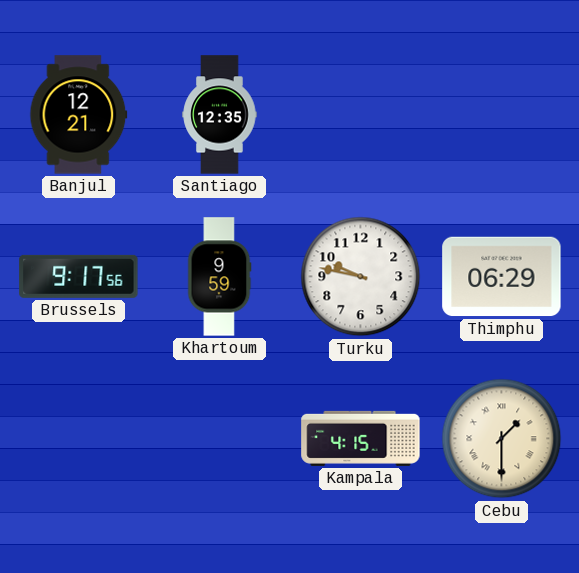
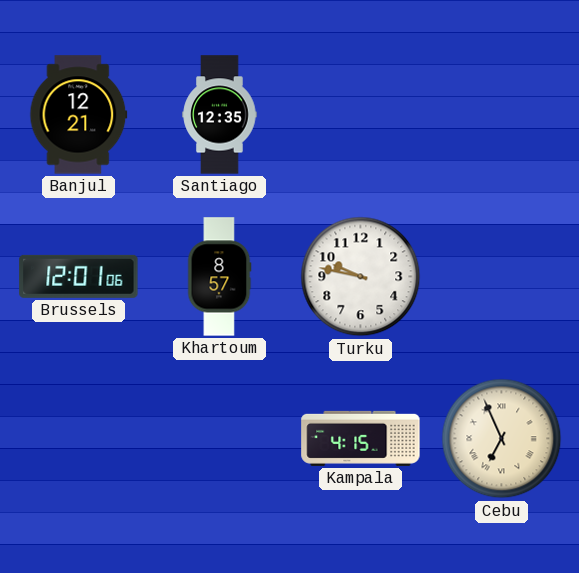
Brussels: 9:17 -> 12:01 (79, 276)
Khartoum: 9:59 -> 8:57 (219, 277)
Thimphu: 06:29 -> none (502, 277)
Cebu: 1:30 -> 6:56 (502, 439)
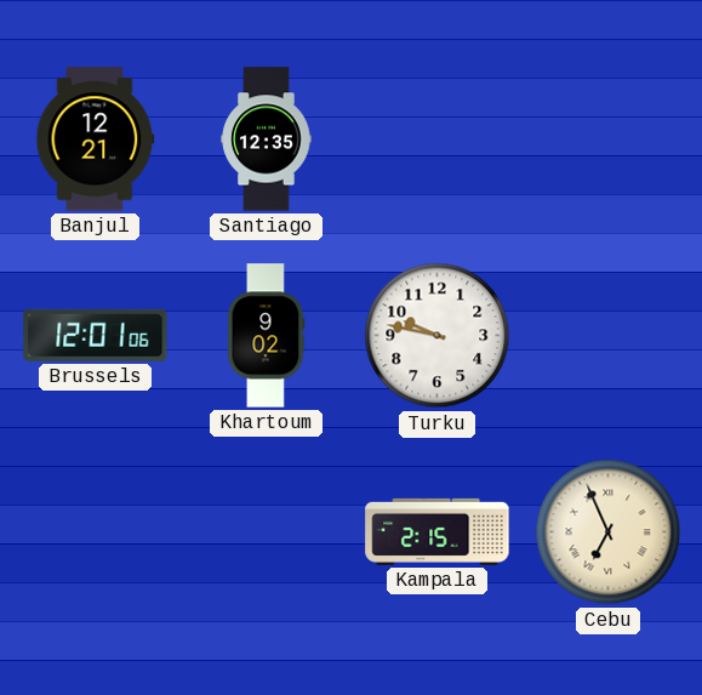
Khartoum: 8:57 -> 9:02 (266, 336)
Kampala: 4:15 -> 2:15 (438, 531)
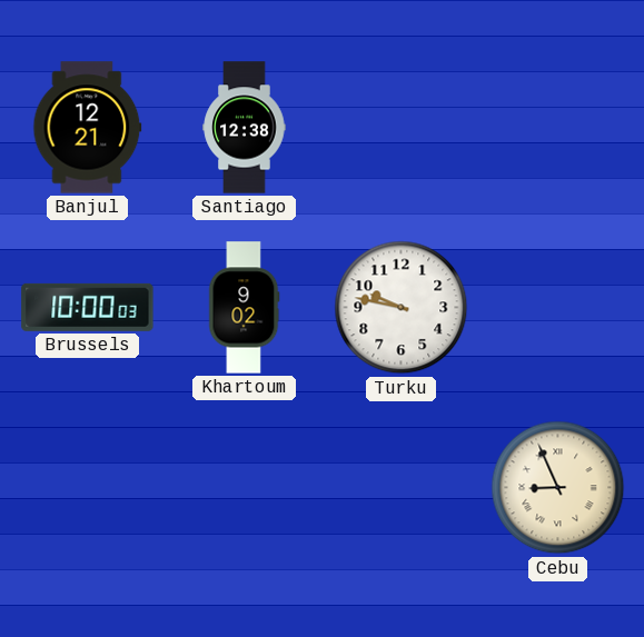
Santiago: 12:35 -> 12:38 (245, 128)
Brussels: 12:01 -> 10:00 (88, 307)
Kampala: 2:15 -> none (438, 531)
Cebu: 6:56 -> 8:56 (558, 488)
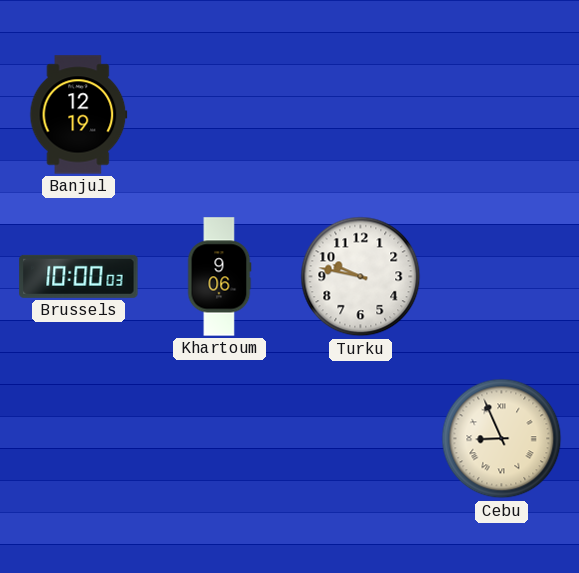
Banjul: 12:21 -> 12:19 (79, 115)
Santiago: 12:38 -> none (245, 128)
Khartoum: 9:02 -> 9:06 (219, 277)
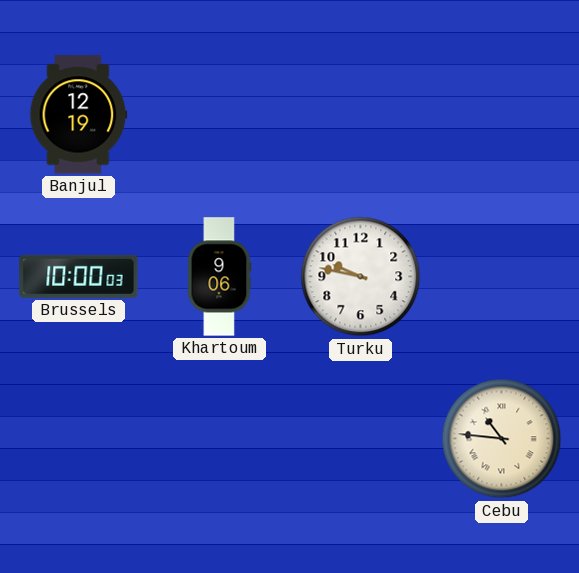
Cebu: 8:56 -> 10:46 (502, 439)
